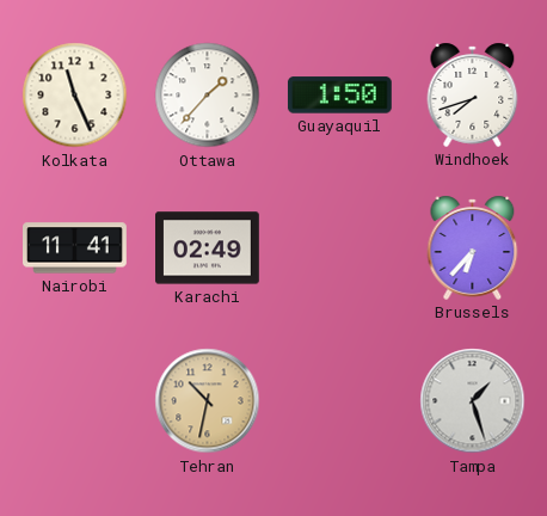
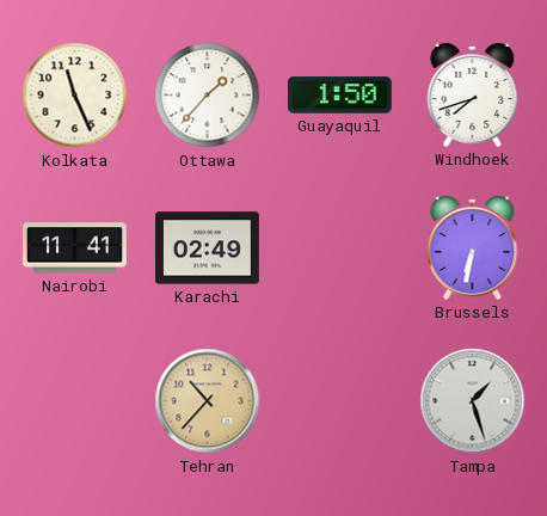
Brussels: 6:37 -> 6:32 (473, 247)
Tehran: 10:32 -> 10:37 (208, 401)
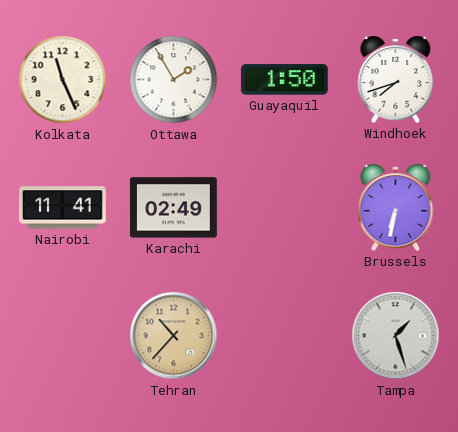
Ottawa: 1:37 -> 1:55 (174, 80)
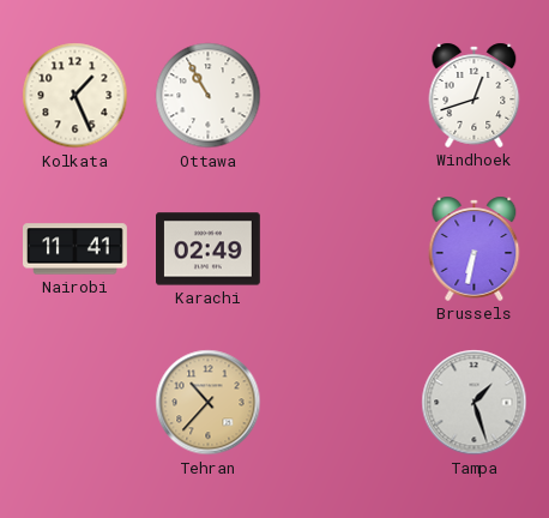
Kolkata: 11:26 -> 1:26 (76, 96)
Ottawa: 1:55 -> 10:55 (209, 96)
Guayaquil: 1:50 -> none (284, 80)
Windhoek: 7:42 -> 12:42 (475, 95)
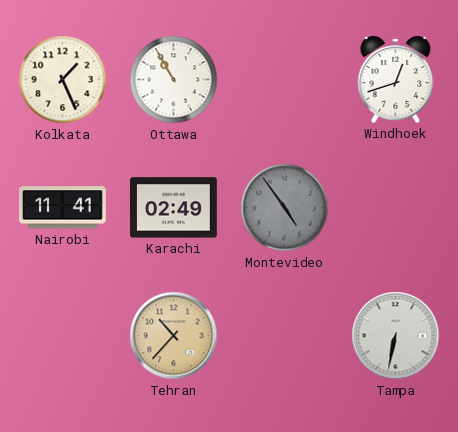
Montevideo: none -> 4:54 (285, 208)
Brussels: 6:32 -> none (475, 248)
Tampa: 1:27 -> 6:32 (396, 336)
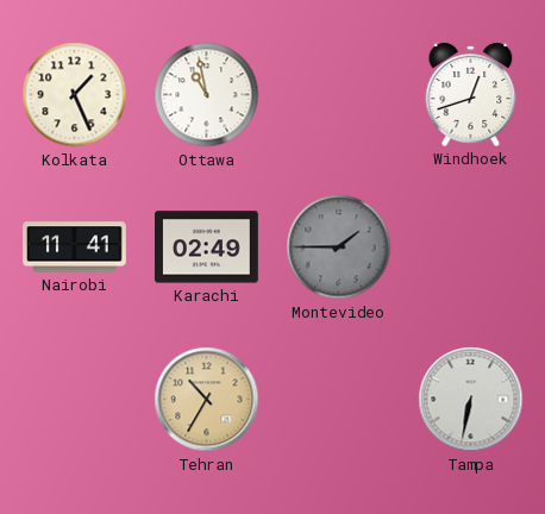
Ottawa: 10:55 -> 10:58 (207, 95)
Montevideo: 4:54 -> 1:45 (339, 247)
Tehran: 10:37 -> 10:35 (207, 400)
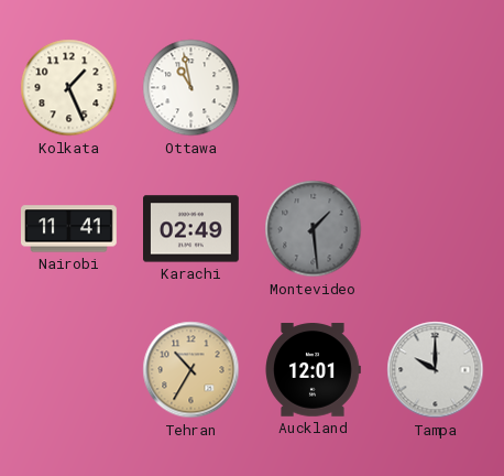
Windhoek: 12:42 -> none (471, 94)
Montevideo: 1:45 -> 1:29 (314, 229)
Auckland: none -> 12:01 (313, 370)
Tampa: 6:32 -> 10:00 (436, 370)
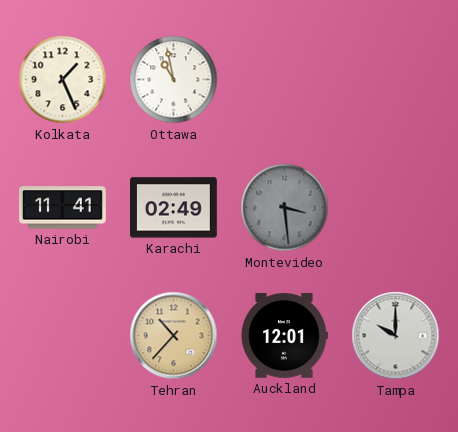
Montevideo: 1:29 -> 3:29 (285, 208)
Tehran: 10:35 -> 10:37 (174, 336)
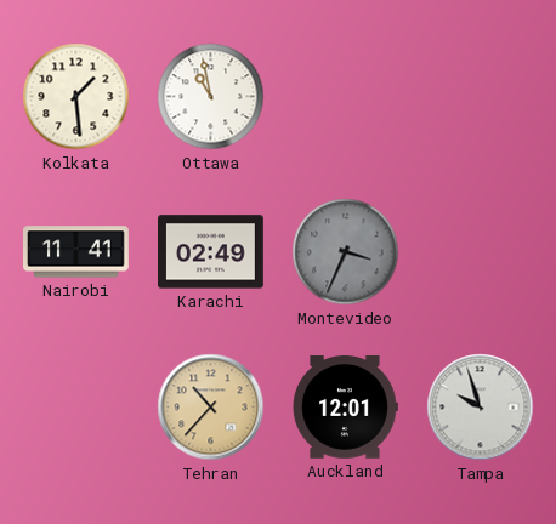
Kolkata: 1:26 -> 1:29 (76, 97)
Montevideo: 3:29 -> 3:34 (346, 252)
Tampa: 10:00 -> 9:57 (481, 408)
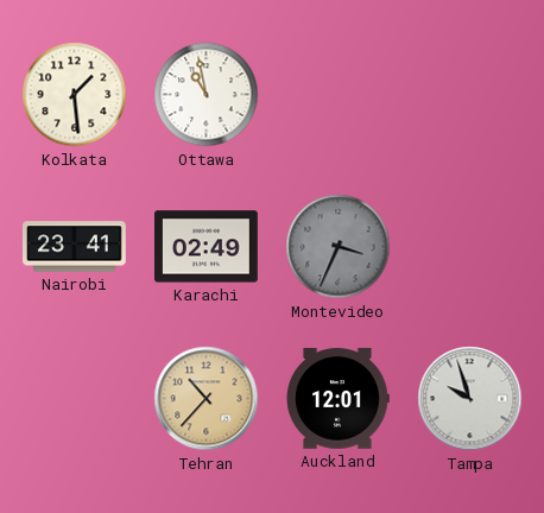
Nairobi: 11:41 -> 23:41 (75, 247)
